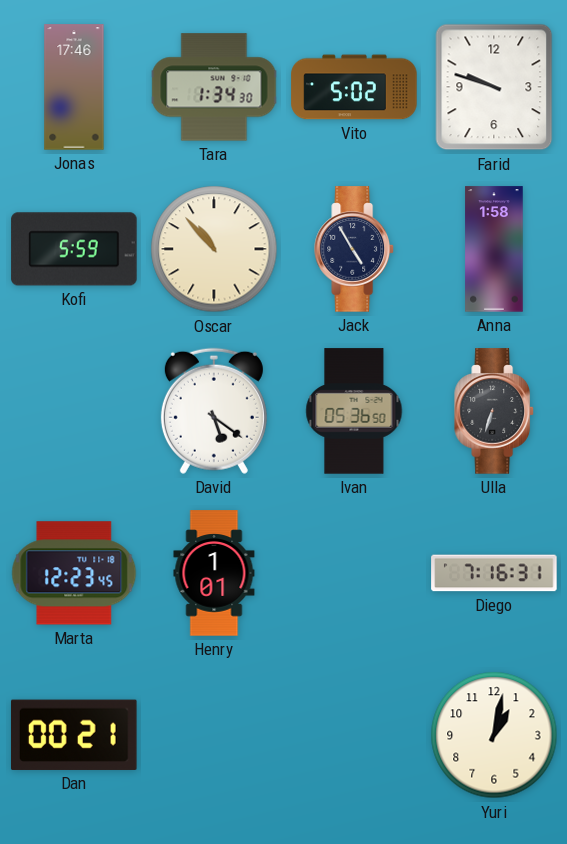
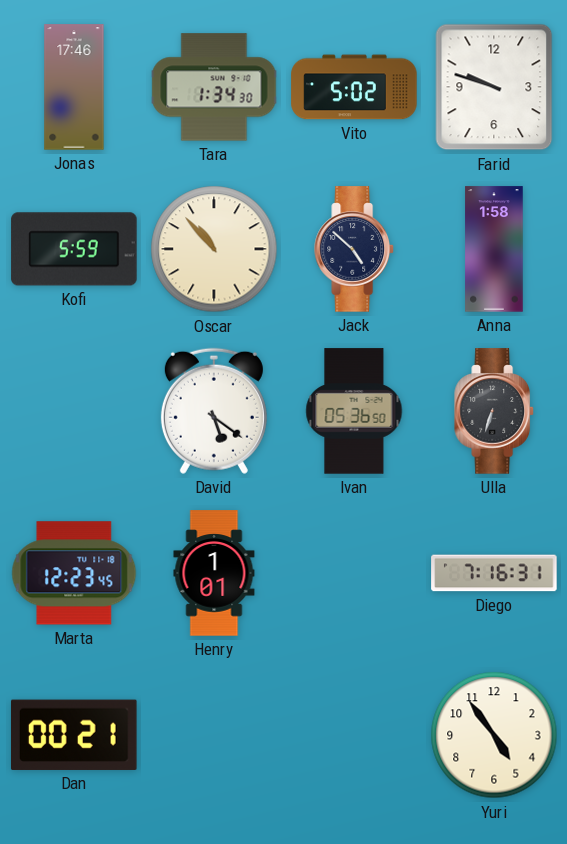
Jack: 4:55 -> 4:52 (355, 249)
Yuri: 1:02 -> 4:54 (494, 735)
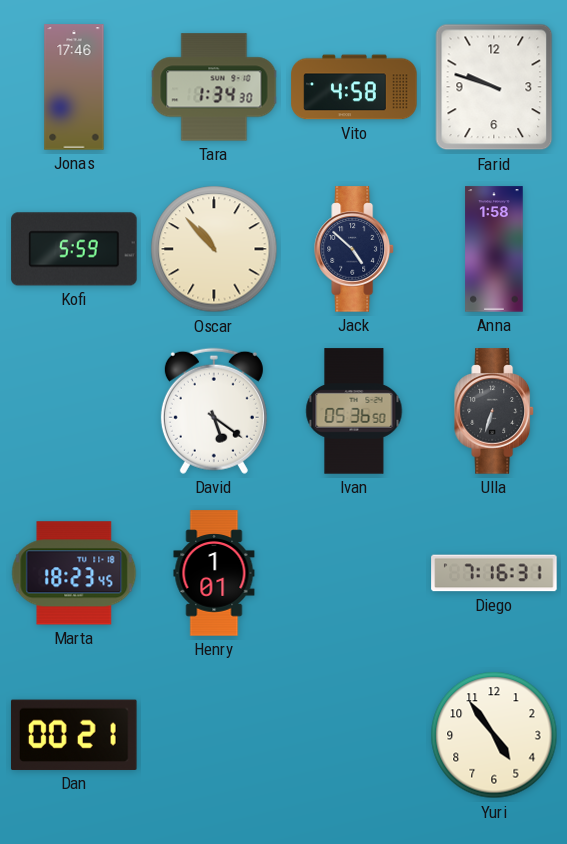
Vito: 5:02 -> 4:58 (354, 87)
Marta: 12:23 -> 18:23 (74, 573)
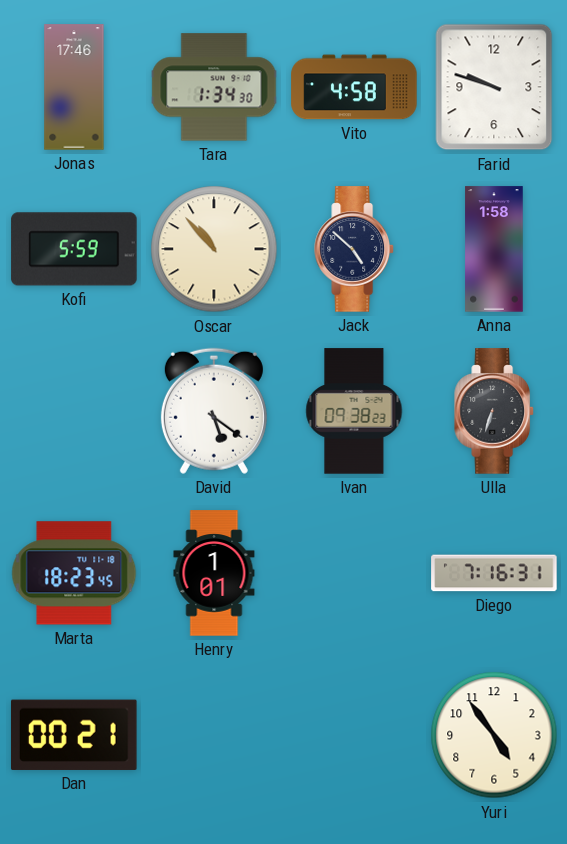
Ivan: 05:36 -> 09:38 (354, 411)
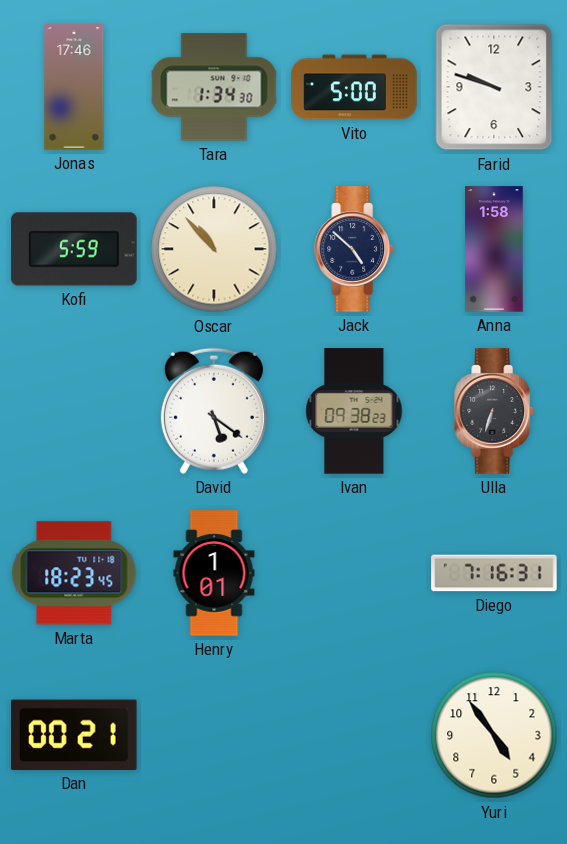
Vito: 4:58 -> 5:00 (354, 87)
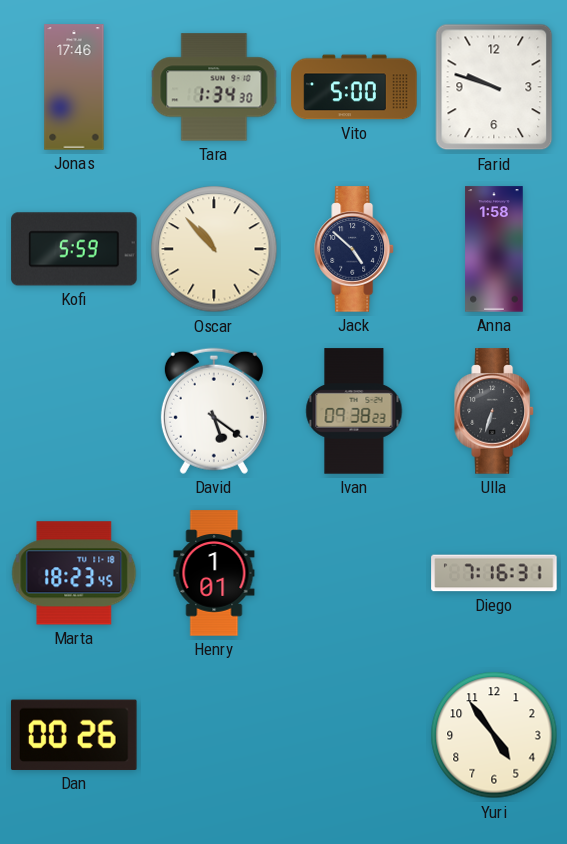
Dan: 00:21 -> 00:26 (74, 735)
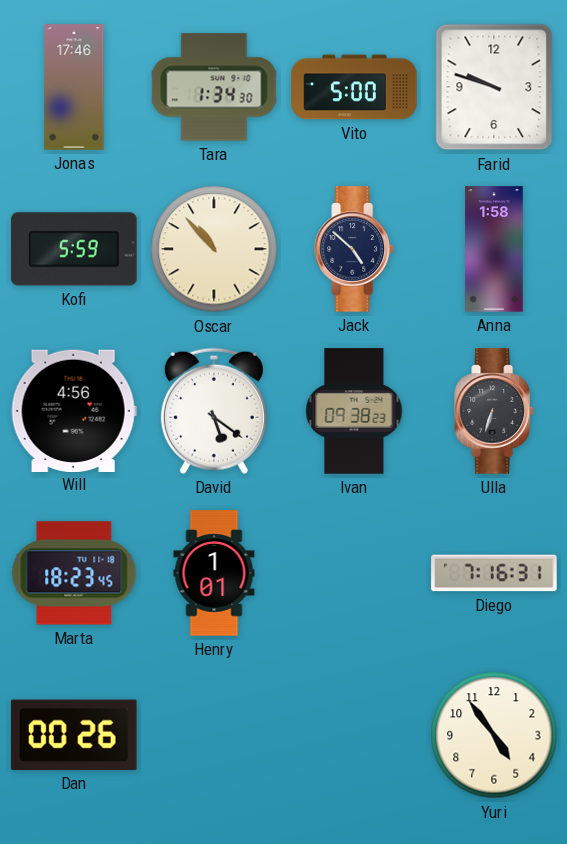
Will: none -> 4:56 (74, 410)
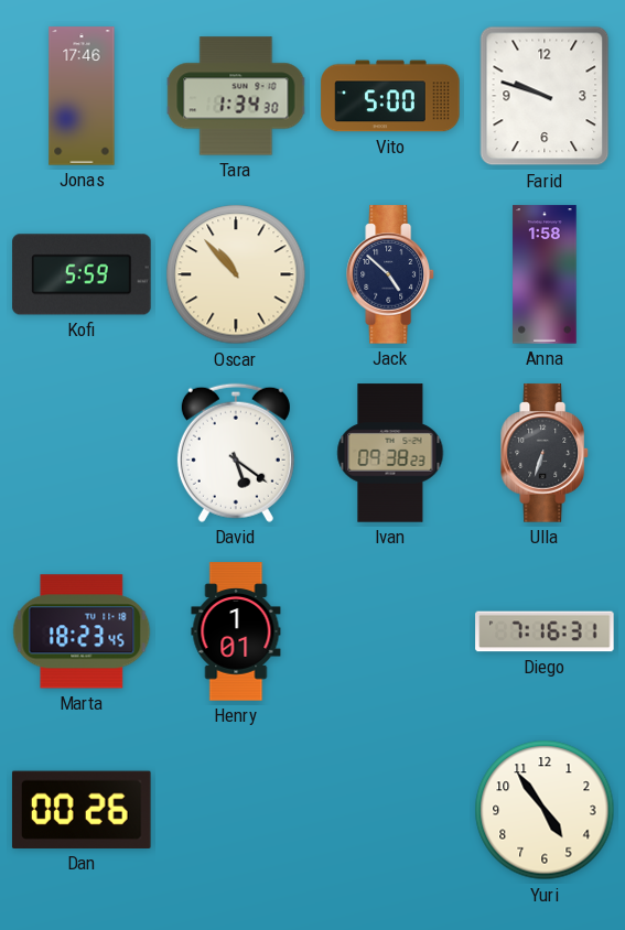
Will: 4:56 -> none (74, 410)
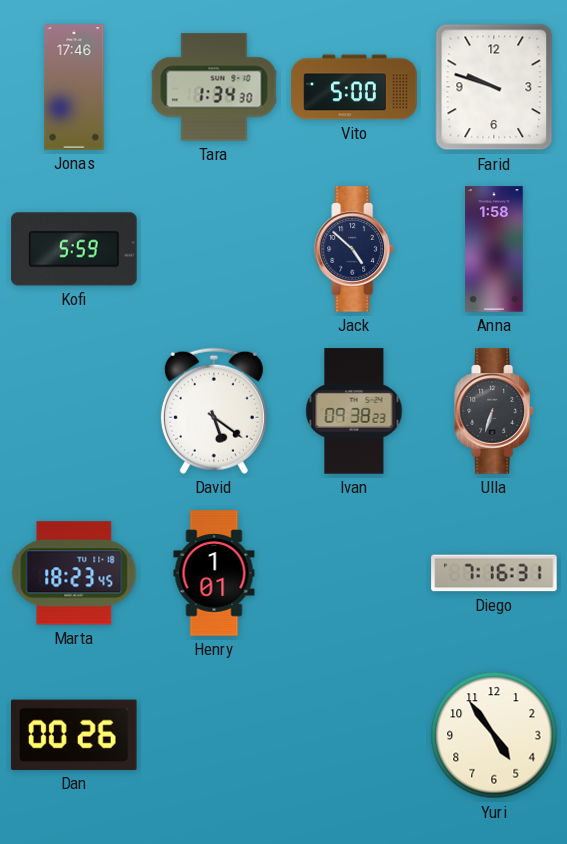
Oscar: 10:53 -> none (236, 274)
